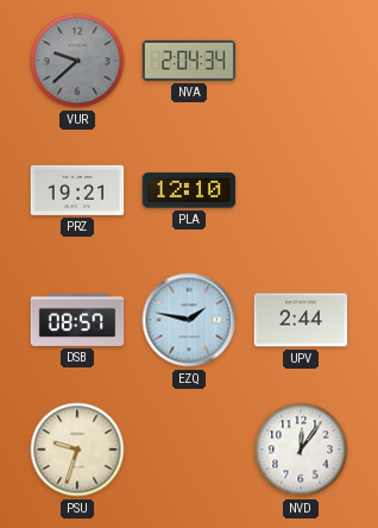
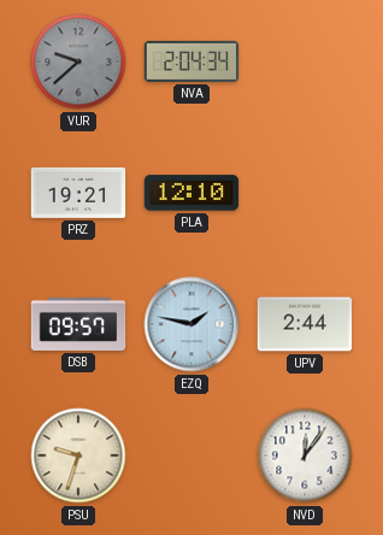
DSB: 08:57 -> 09:57 (78, 324)
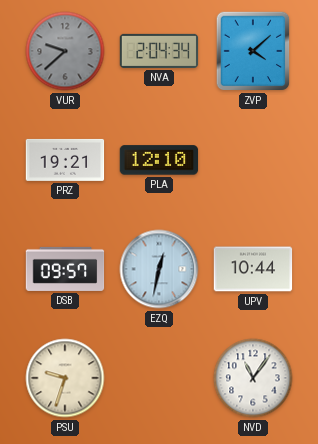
ZVP: none -> 4:08 (253, 51)
EZQ: 1:47 -> 12:32 (159, 269)
UPV: 2:44 -> 10:44 (253, 269)
NVD: 12:06 -> 11:06 (253, 378)
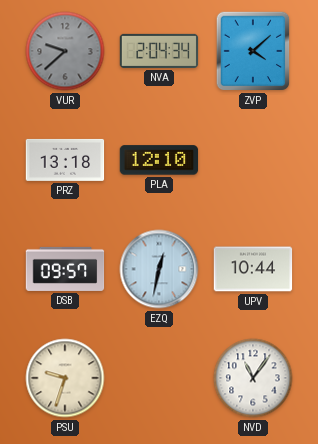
PRZ: 19:21 -> 13:18 (65, 160)
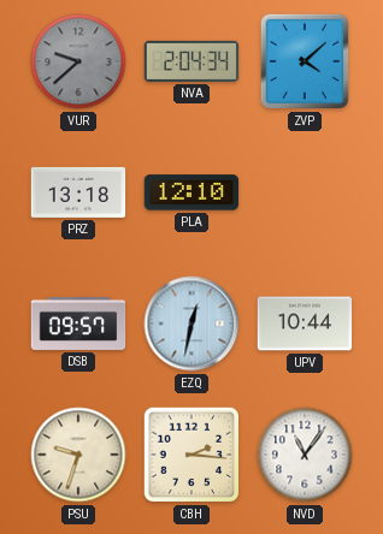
CBH: none -> 2:16 (191, 455)
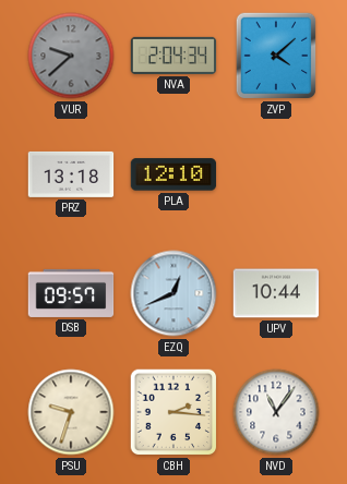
EZQ: 12:32 -> 12:41 (174, 293)
